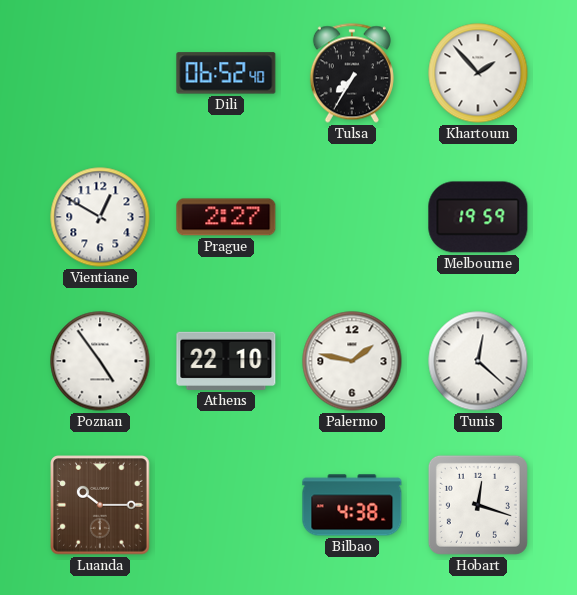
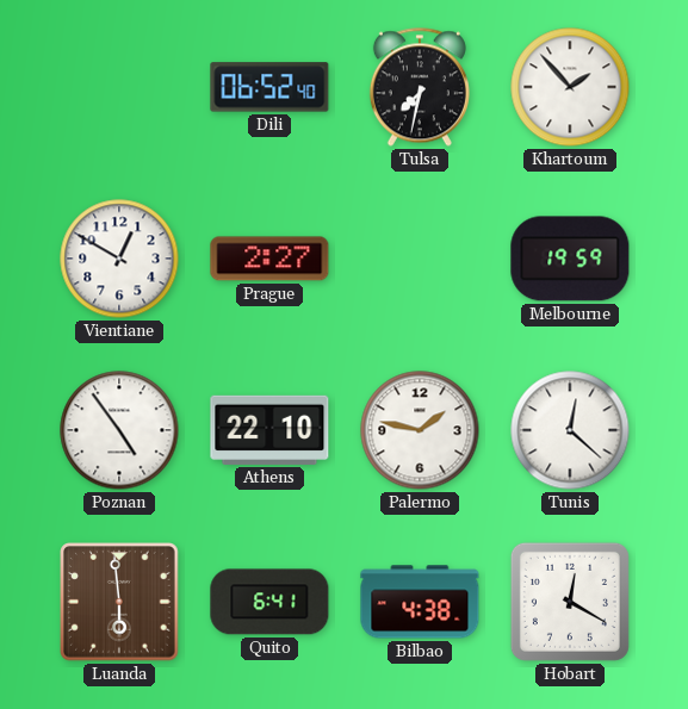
Tulsa: 7:35 -> 7:32 (420, 87)
Luanda: 10:15 -> 5:59 (119, 602)
Quito: none -> 6:41 (269, 602)
Hobart: 12:18 -> 12:20 (570, 602)
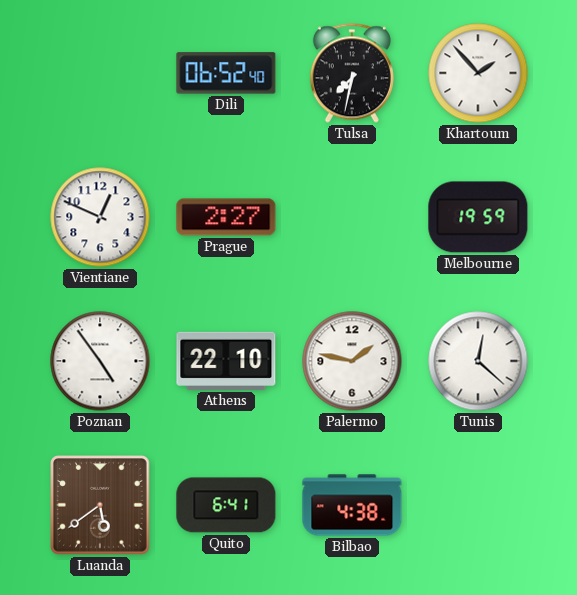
Vientiane: 12:50 -> 12:49 (100, 217)
Luanda: 5:59 -> 5:39 (100, 505)
Hobart: 12:20 -> none (570, 602)
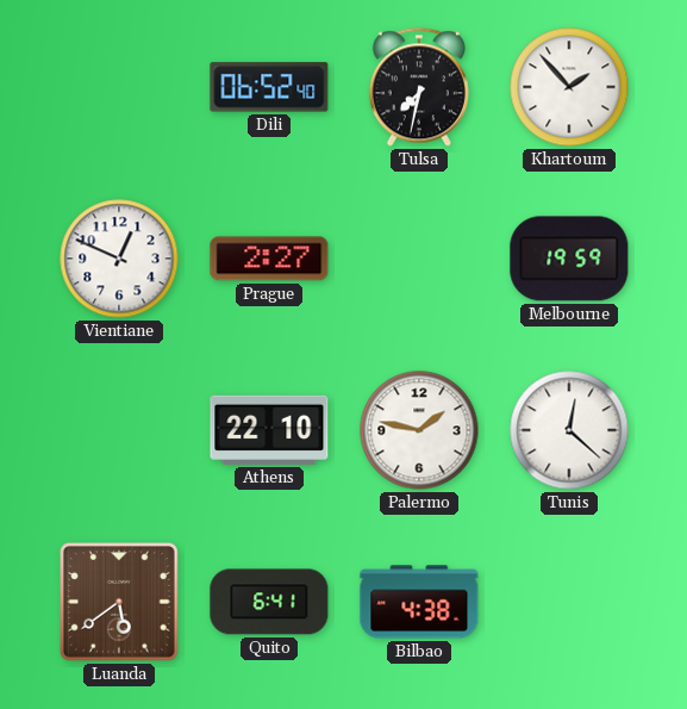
Poznan: 4:54 -> none (100, 361)
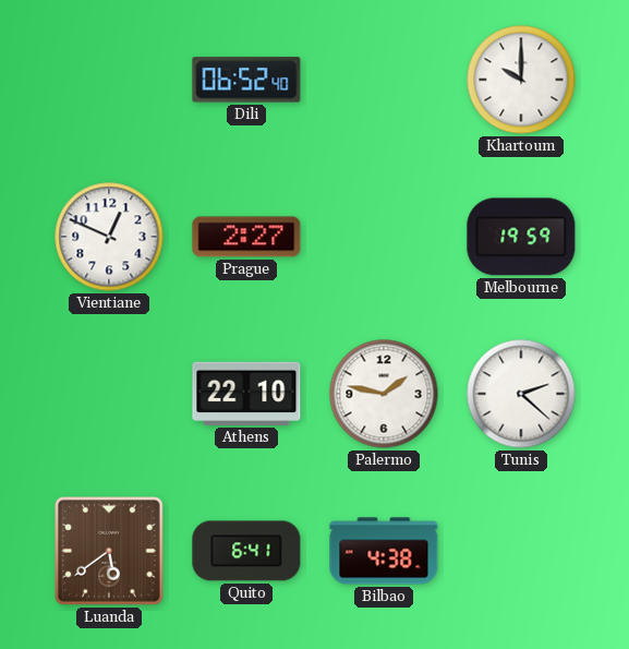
Tulsa: 7:32 -> none (419, 87)
Khartoum: 1:53 -> 10:00 (521, 80)
Tunis: 12:22 -> 2:22 (521, 394)
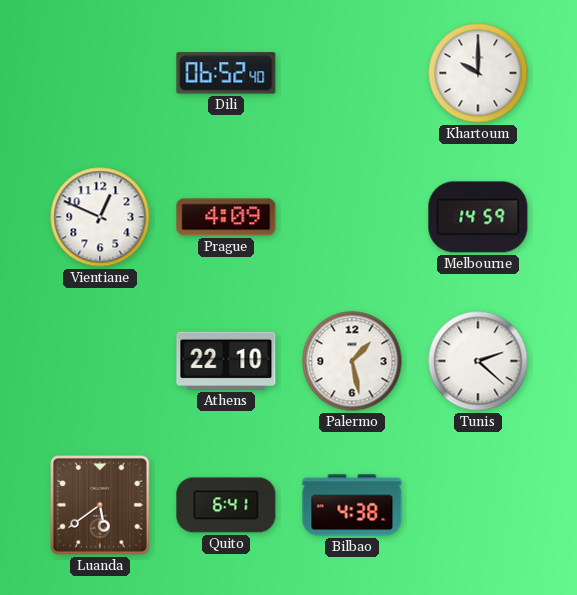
Prague: 2:27 -> 4:09 (226, 217)
Melbourne: 19:59 -> 14:59 (478, 217)
Palermo: 1:47 -> 1:28 (352, 361)
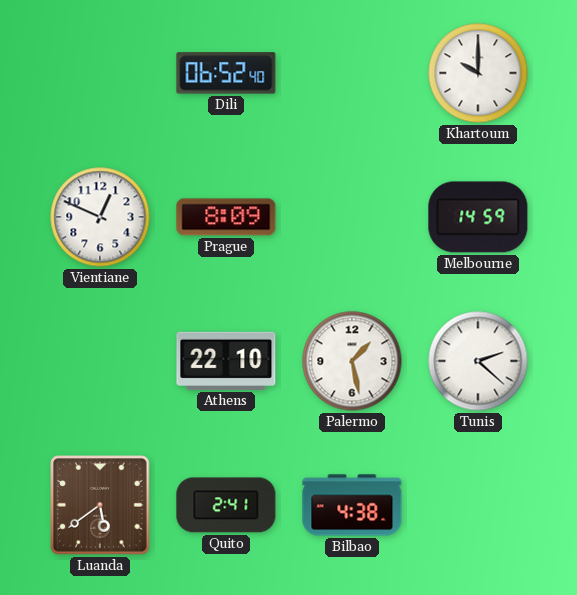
Prague: 4:09 -> 8:09 (226, 217)
Quito: 6:41 -> 2:41 (226, 505)
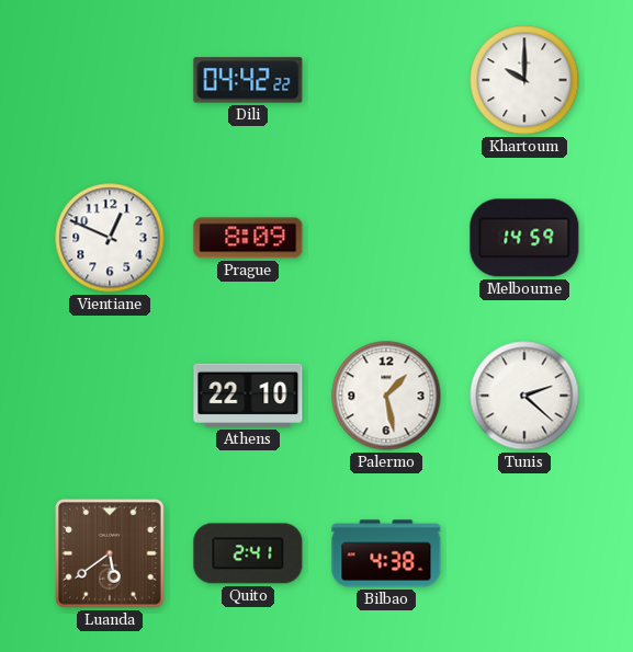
Dili: 06:52 -> 04:42 (248, 80)
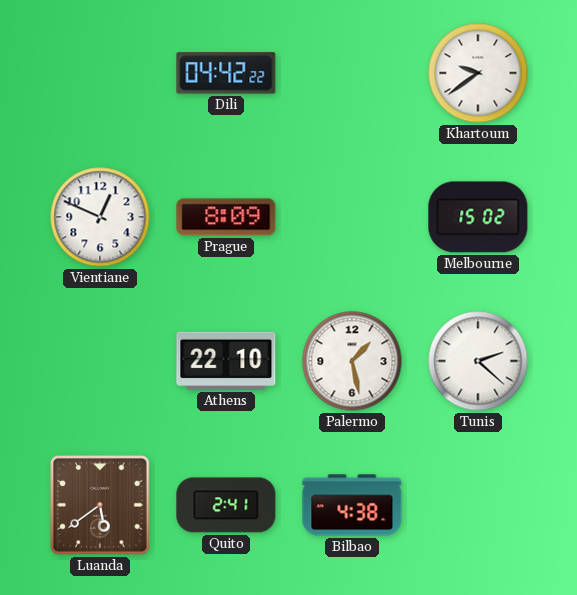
Khartoum: 10:00 -> 9:39 (478, 73)
Melbourne: 14:59 -> 15:02 (478, 217)
